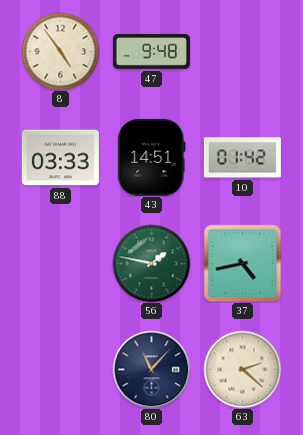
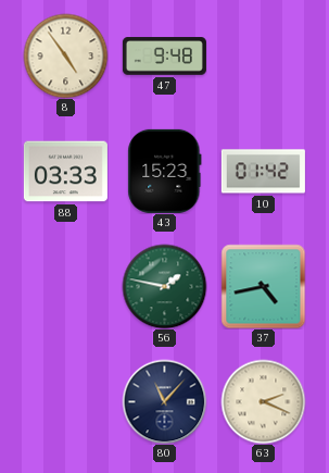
43: 14:51 -> 15:23 (165, 171)
63: 2:22 -> 2:19 (263, 401)
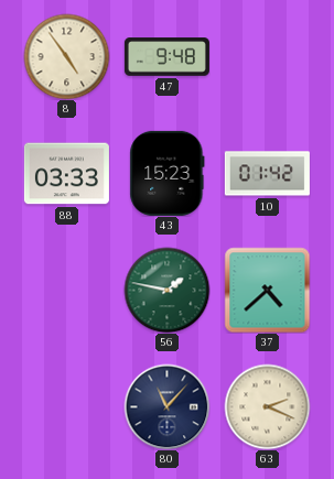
37: 4:43 -> 4:38 (267, 290)
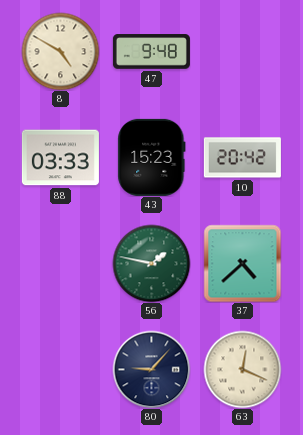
8: 4:54 -> 4:50 (60, 51)
10: 01:42 -> 20:42 (242, 158)
80: 11:07 -> 9:07 (151, 369)
63: 2:19 -> 12:19 (242, 369)
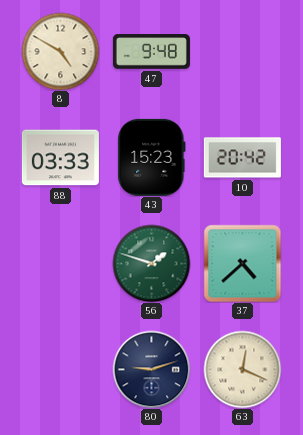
56: 1:47 -> 1:48 (151, 263)
80: 9:07 -> 9:12 (151, 369)
